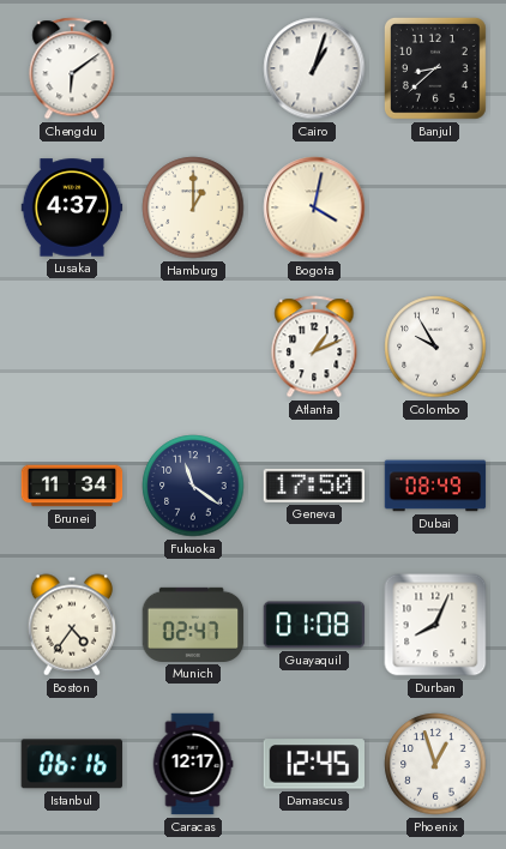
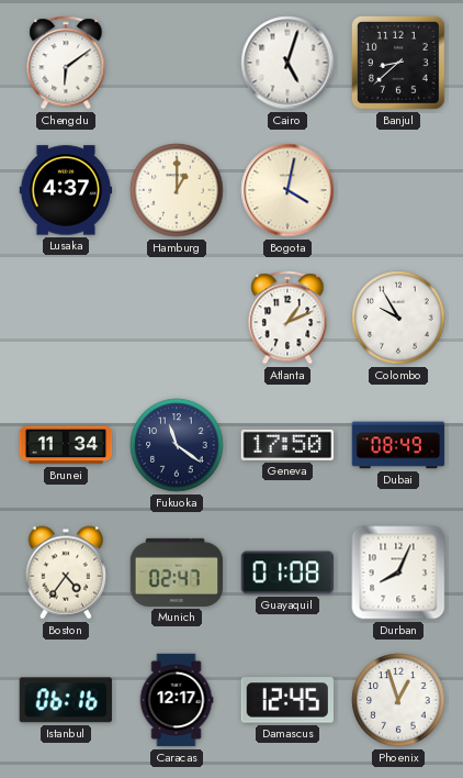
Cairo: 1:03 -> 5:03 (287, 63)
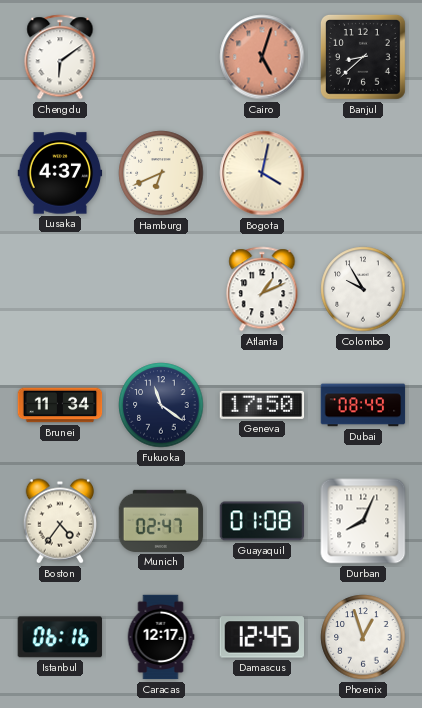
Cairo dial: white -> salmon (262, 57)
Hamburg: 1:00 -> 6:41 (161, 173)
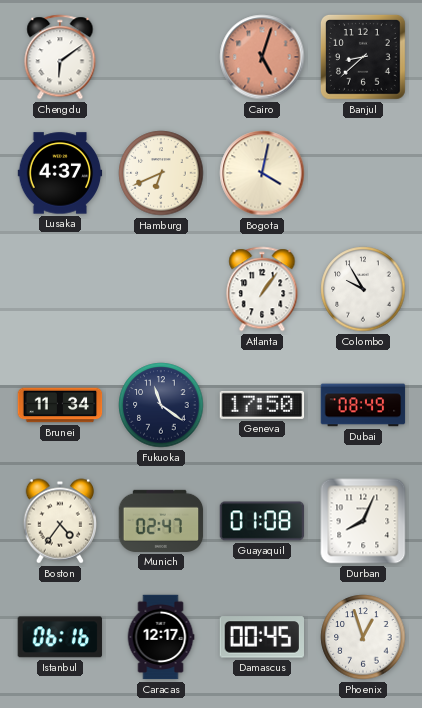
Atlanta: 1:11 -> 1:06 (262, 289)
Damascus: 12:45 -> 00:45 (261, 637)
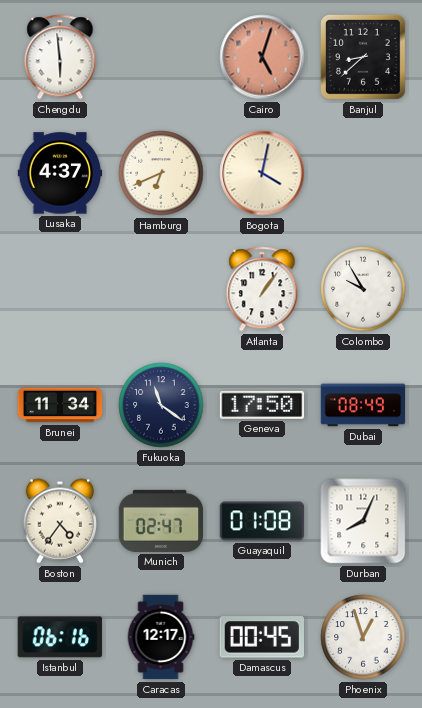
Chengdu: 6:09 -> 5:59 (60, 57)
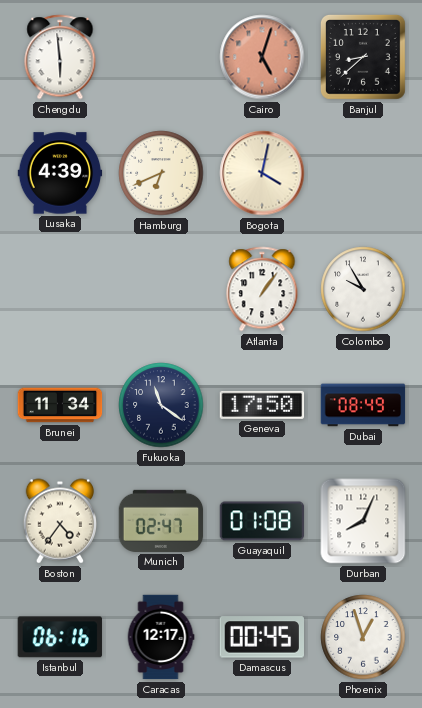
Lusaka: 4:37 -> 4:39 (60, 173)
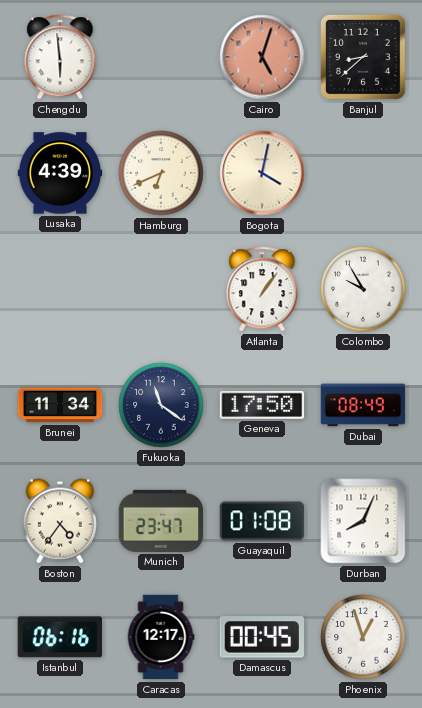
Munich: 02:47 -> 23:47 (161, 521)
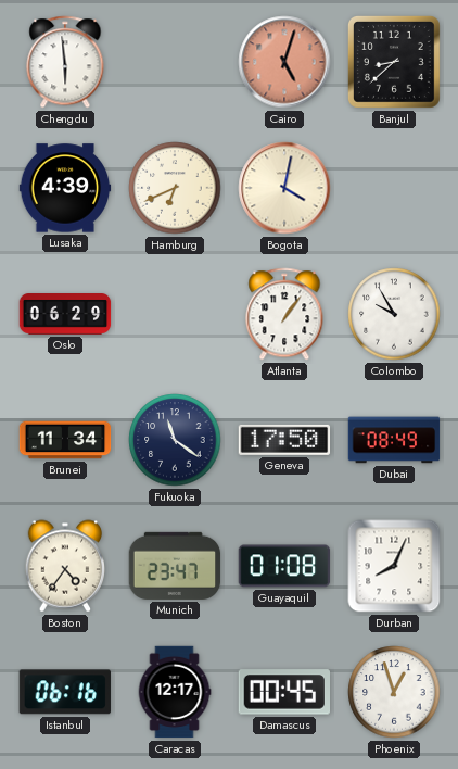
Oslo: none -> 06:29 (65, 315)
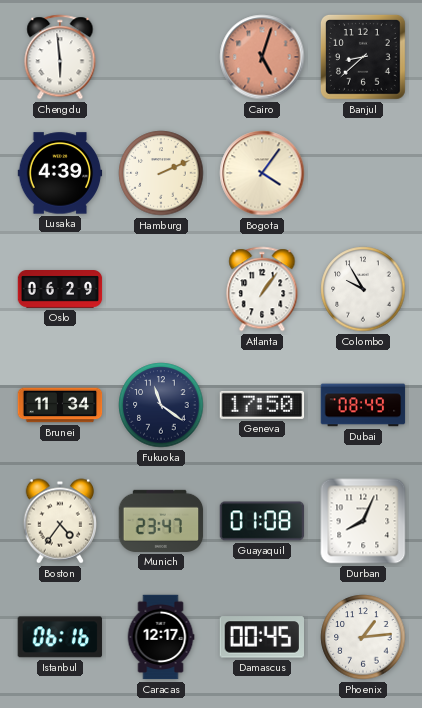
Hamburg: 6:41 -> 2:11 (161, 173)
Bogota: 4:02 -> 4:06 (262, 173)
Phoenix: 12:57 -> 1:14 (363, 637)
